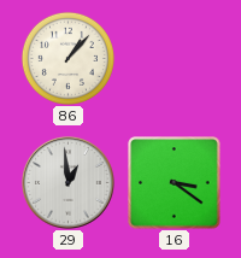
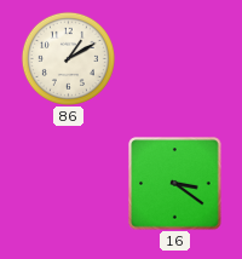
86: 1:07 -> 1:10 (68, 58)
29: 12:59 -> none (69, 183)
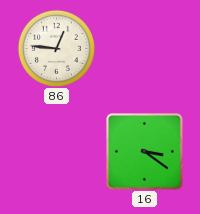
86: 1:10 -> 12:46 (56, 48)
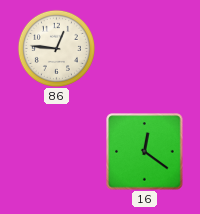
16: 3:21 -> 12:21 (145, 152)
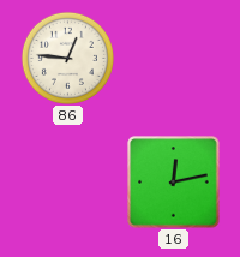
16: 12:21 -> 12:13 (174, 183)
